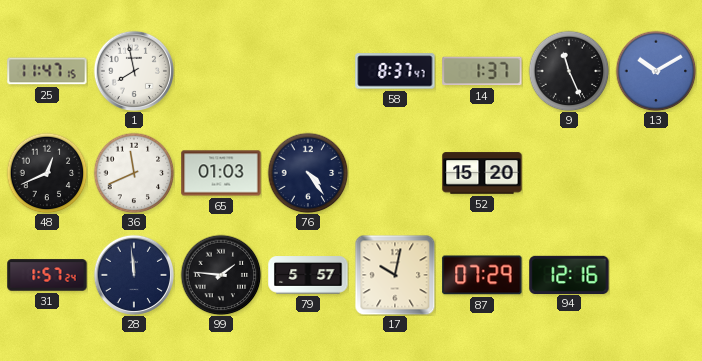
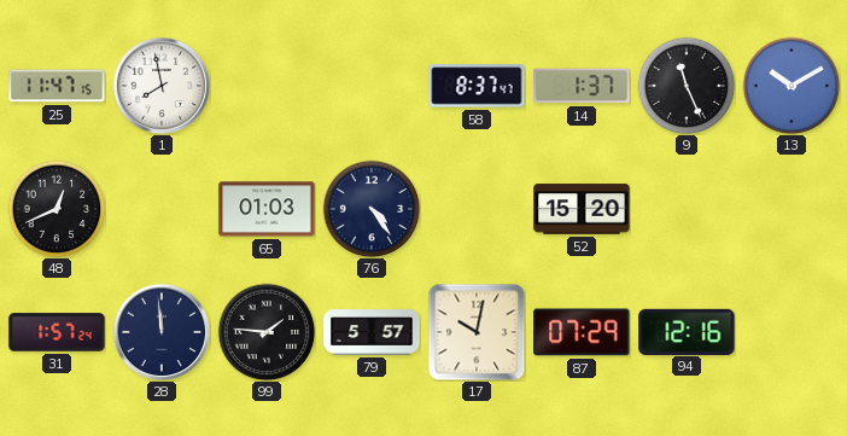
36: 11:41 -> none (134, 173)
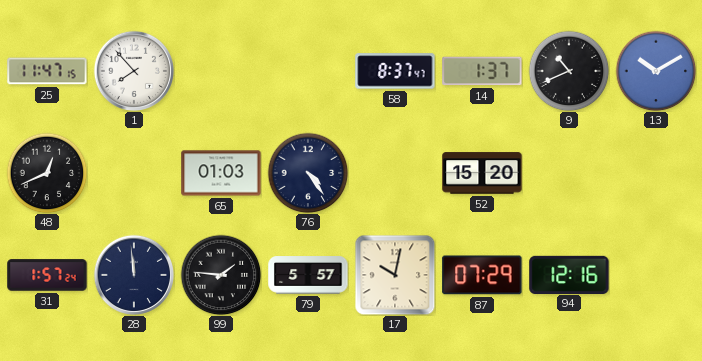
1: 7:58 -> 7:53 (133, 70)
9: 11:26 -> 10:41 (569, 71)
